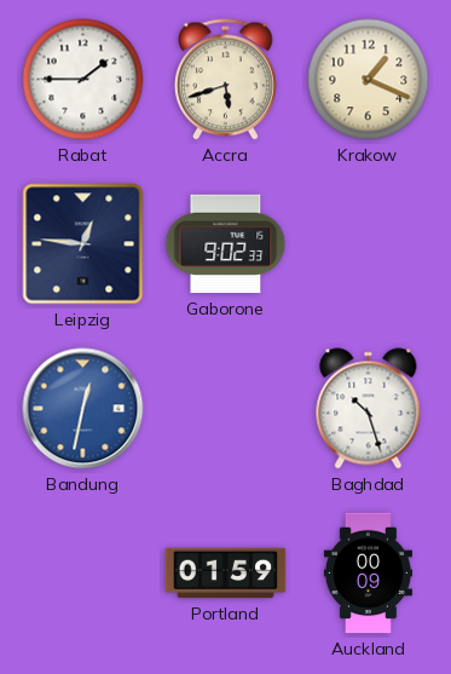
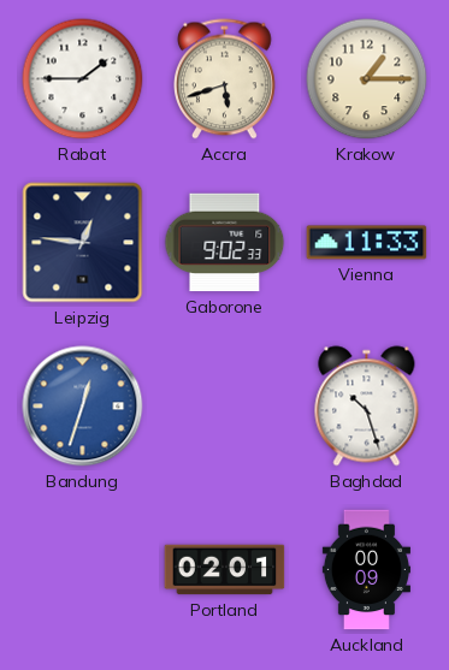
Krakow: 1:19 -> 1:15 (367, 79)
Vienna: none -> 11:33 (367, 243)
Bandung: 12:32 -> 12:33 (83, 407)
Portland: 01:59 -> 02:01 (225, 570)
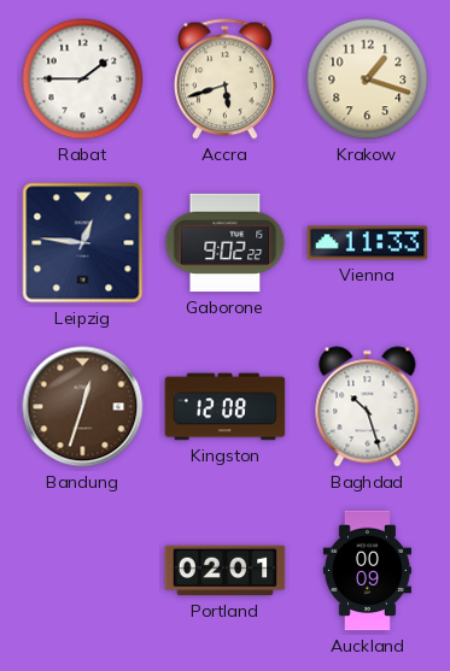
Krakow: 1:15 -> 1:18 (368, 80)
Gaborone: 9:02:33 -> 9:02:22 (226, 243)
Bandung dial: blue -> brown (83, 407)
Kingston: none -> 12:08 (226, 407)
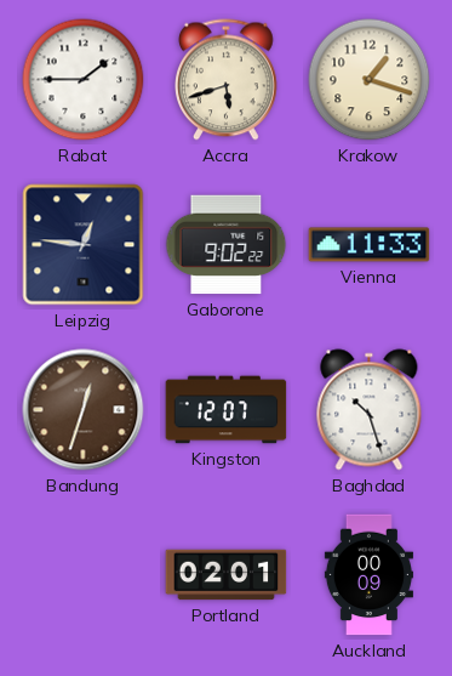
Kingston: 12:08 -> 12:07 (227, 410)
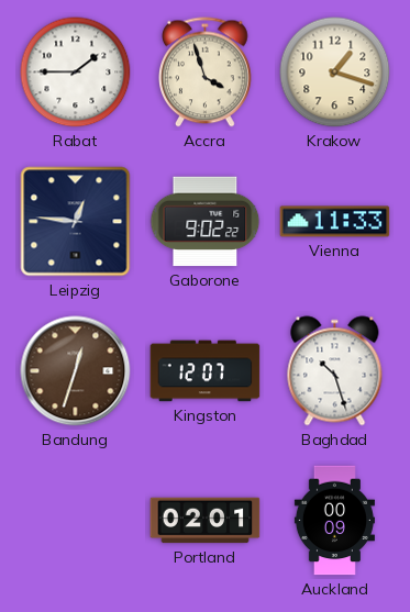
Accra: 5:42 -> 3:57 (206, 73)
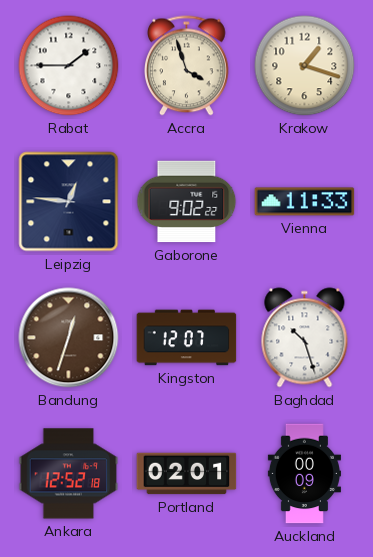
Ankara: none -> 12:52 (69, 474)
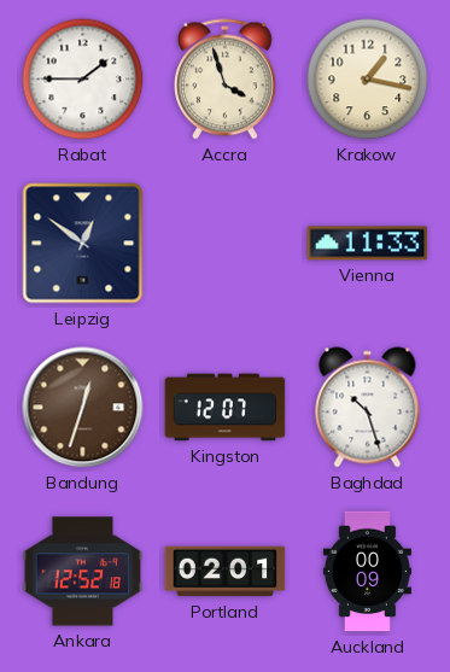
Krakow: 1:18 -> 1:17 (368, 80)
Leipzig: 12:46 -> 12:51 (83, 244)
Gaborone: 9:02 -> none (187, 202)
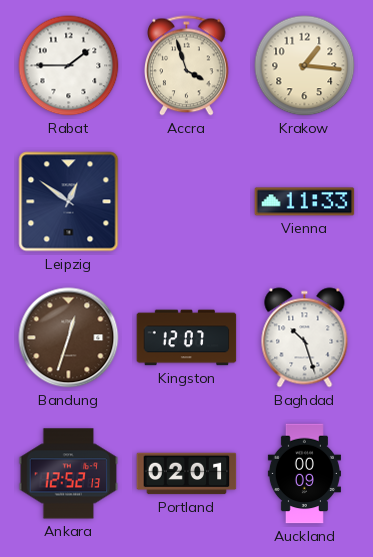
Krakow: 1:17 -> 1:16 (305, 66)
Ankara: 12:52:18 -> 12:52:13 (69, 474)
